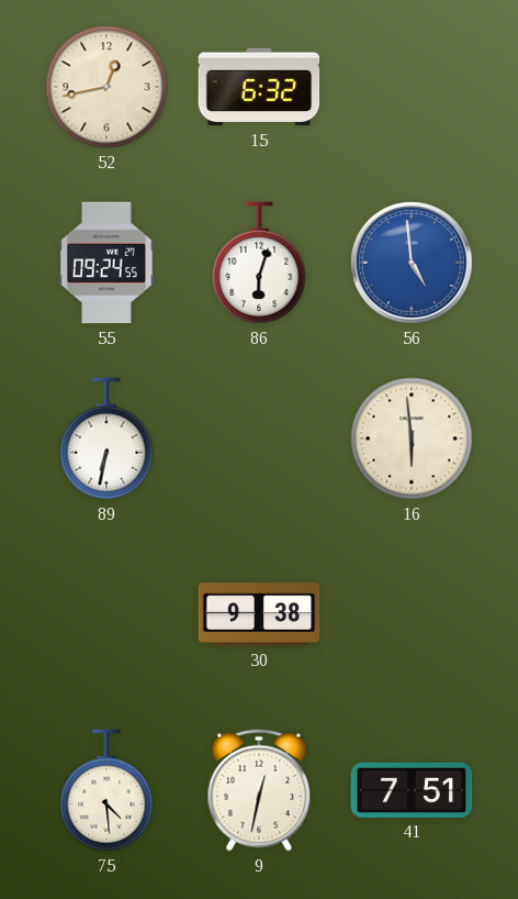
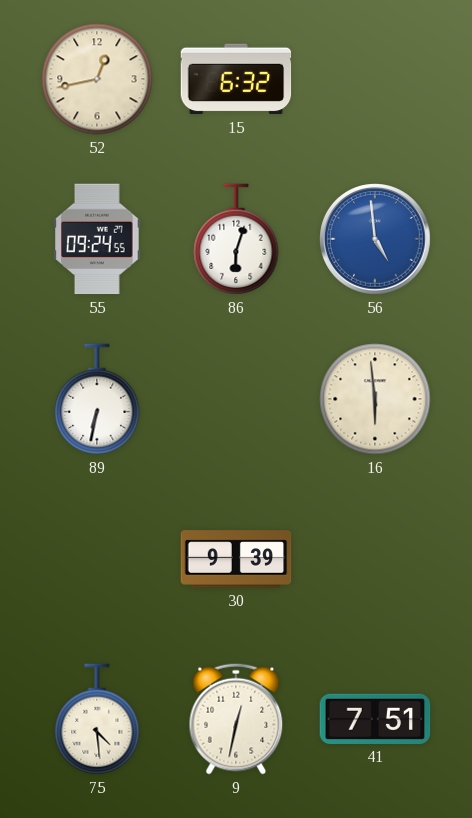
30: 9:38 -> 9:39 (236, 559)
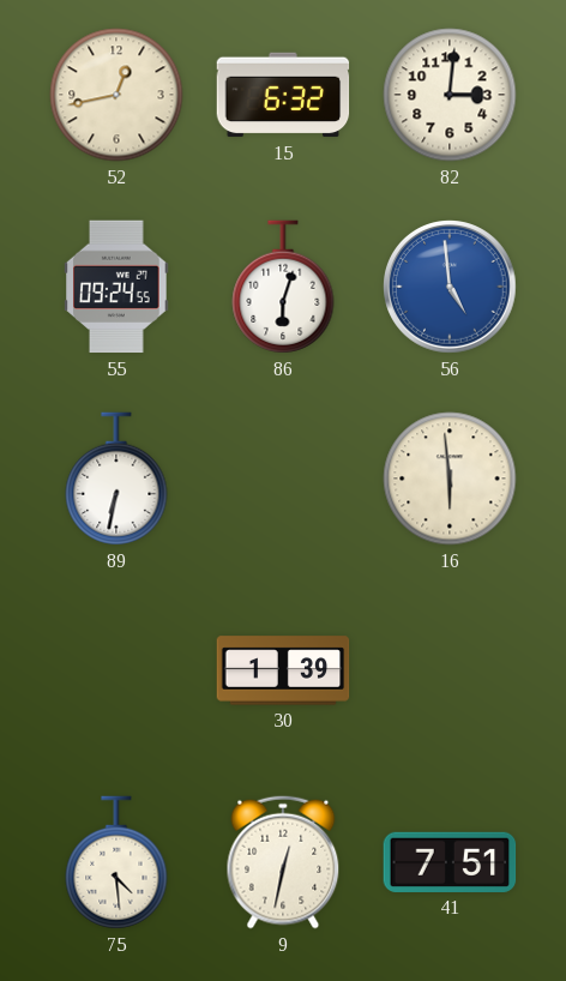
82: none -> 3:01 (450, 95)
30: 9:39 -> 1:39 (283, 670)
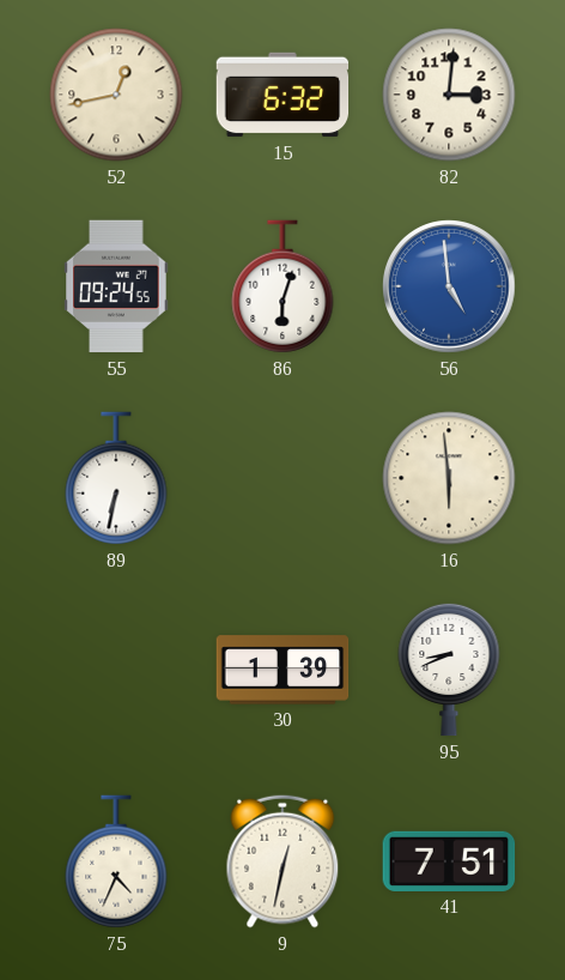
95: none -> 8:41 (449, 670)
75: 4:29 -> 4:34 (116, 861)
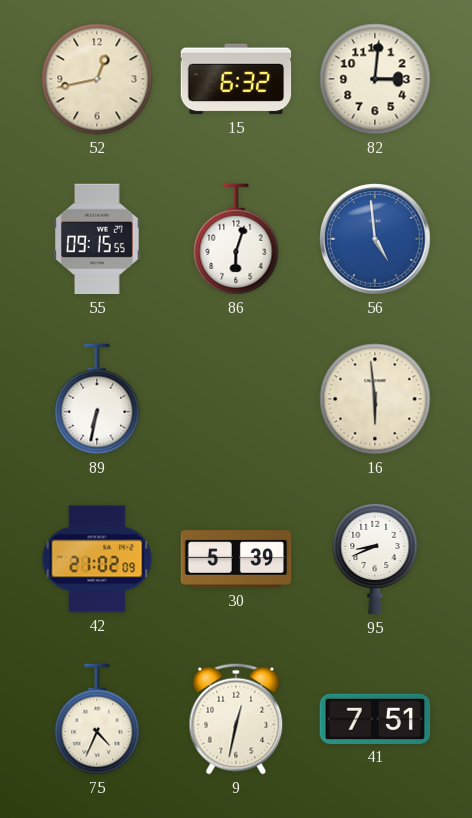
55: 09:24 -> 09:15 (97, 239)
42: none -> 21:02 (97, 559)
30: 1:39 -> 5:39 (236, 559)
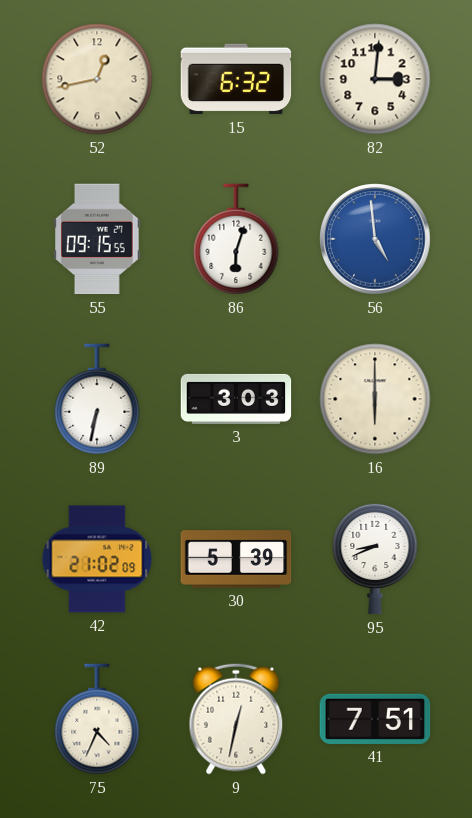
3: none -> 3:03 (236, 399)
16: 5:59 -> 6:00 (375, 399)
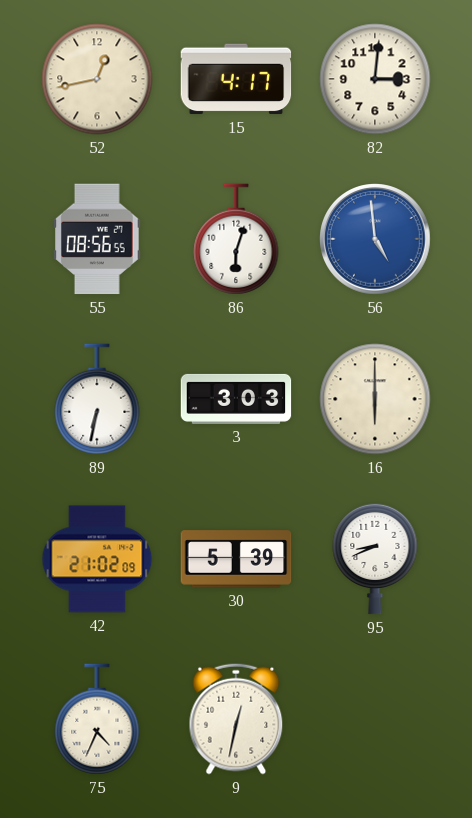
15: 6:32 -> 4:17 (236, 79)
55: 09:15 -> 08:56 (97, 239)
41: 7:51 -> none (375, 719)
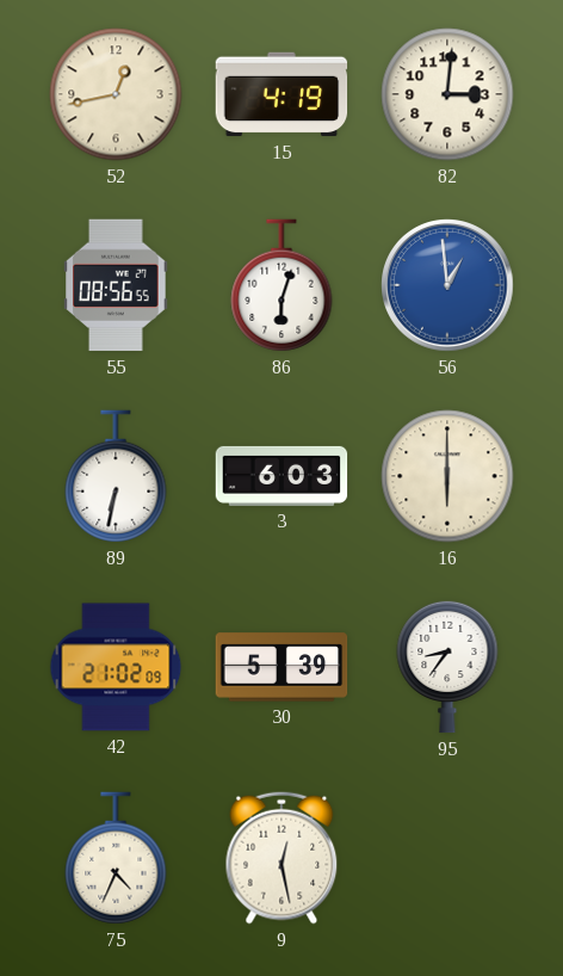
15: 4:17 -> 4:19 (281, 94)
56: 4:59 -> 12:59 (447, 285)
3: 3:03 -> 6:03 (281, 476)
95: 8:41 -> 8:36 (447, 667)
9: 12:32 -> 12:28 (281, 858)
